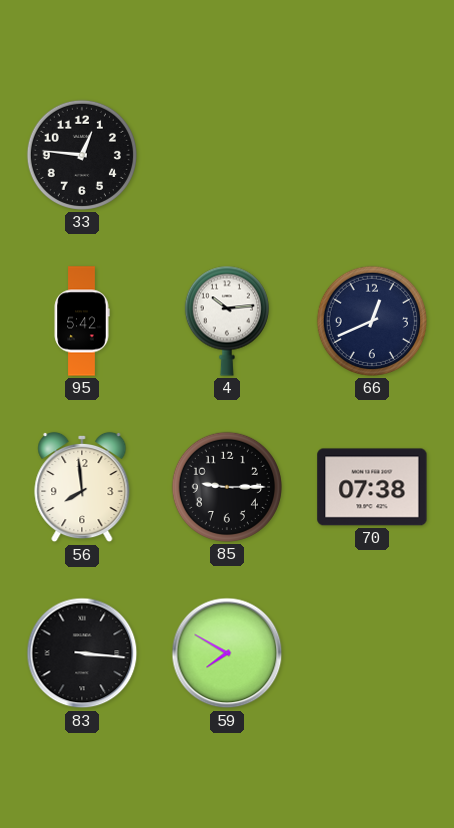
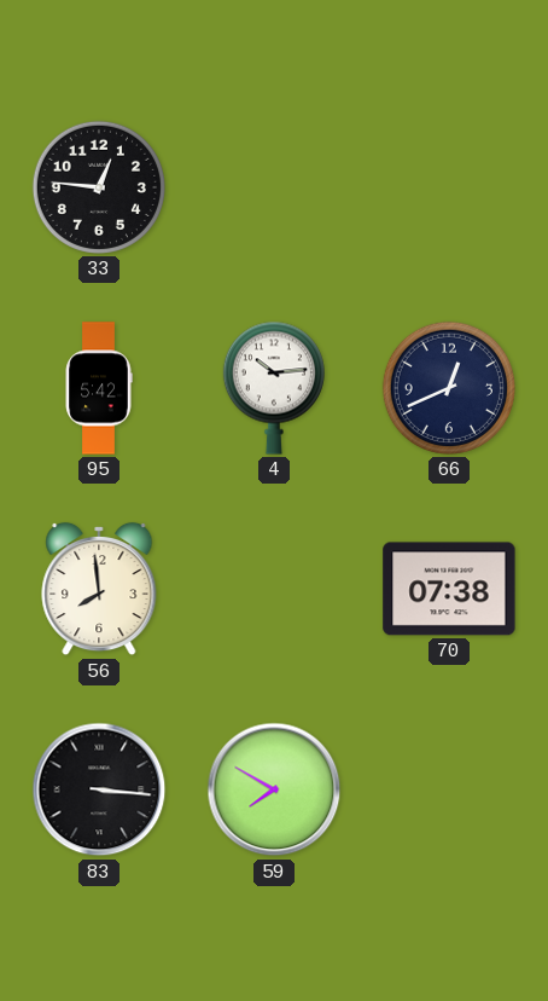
85: 9:15 -> none (227, 487)
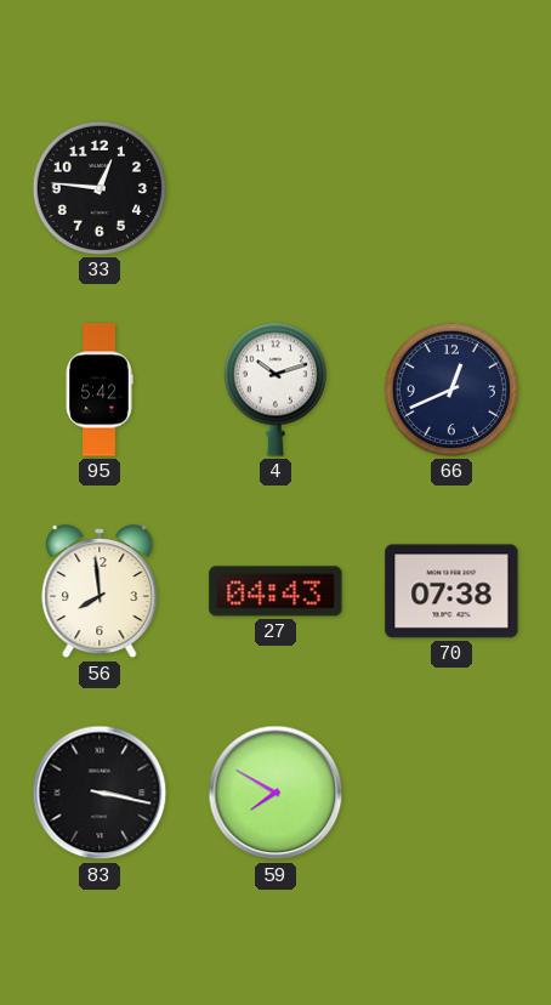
4: 10:14 -> 10:12 (275, 390)
27: none -> 04:43 (275, 591)
83: 3:16 -> 3:17 (100, 793)
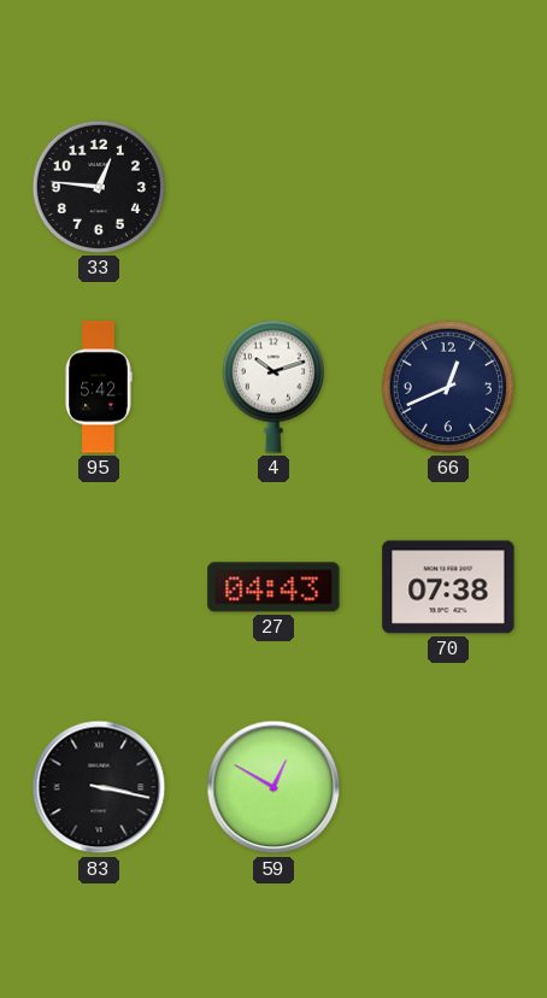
56: 7:59 -> none (100, 591)
59: 7:50 -> 12:50 (273, 787)
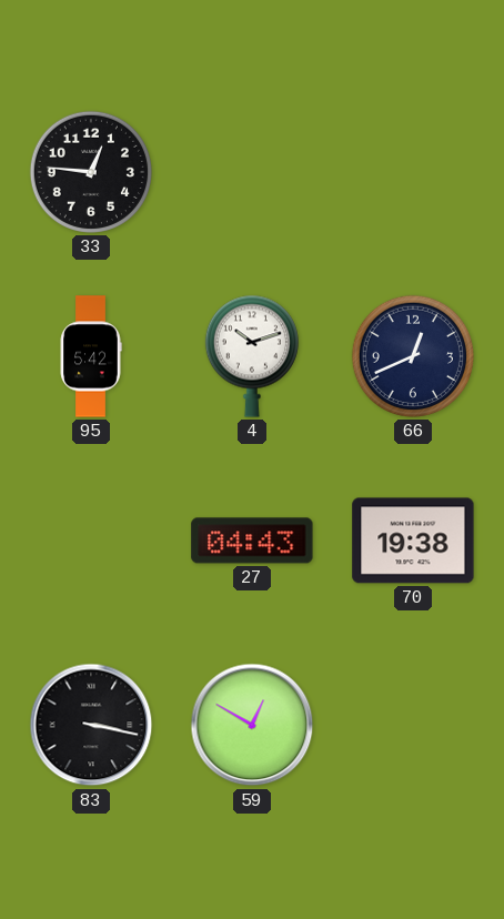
70: 07:38 -> 19:38 (413, 541)
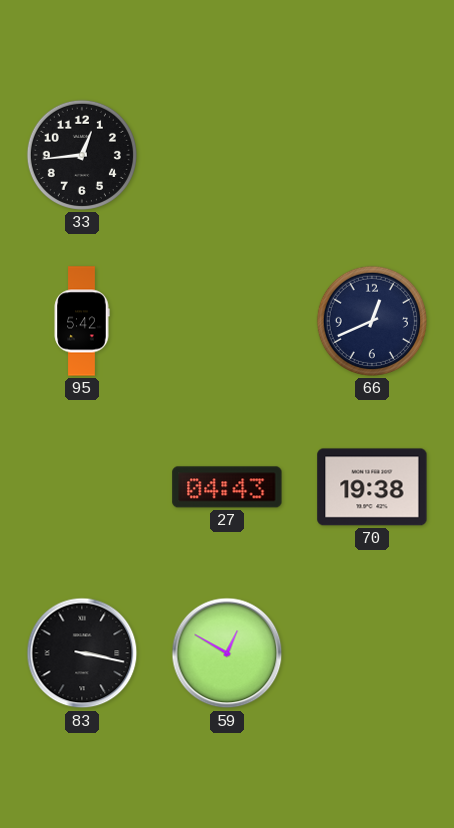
33: 12:46 -> 12:44 (82, 155)
4: 10:12 -> none (252, 356)
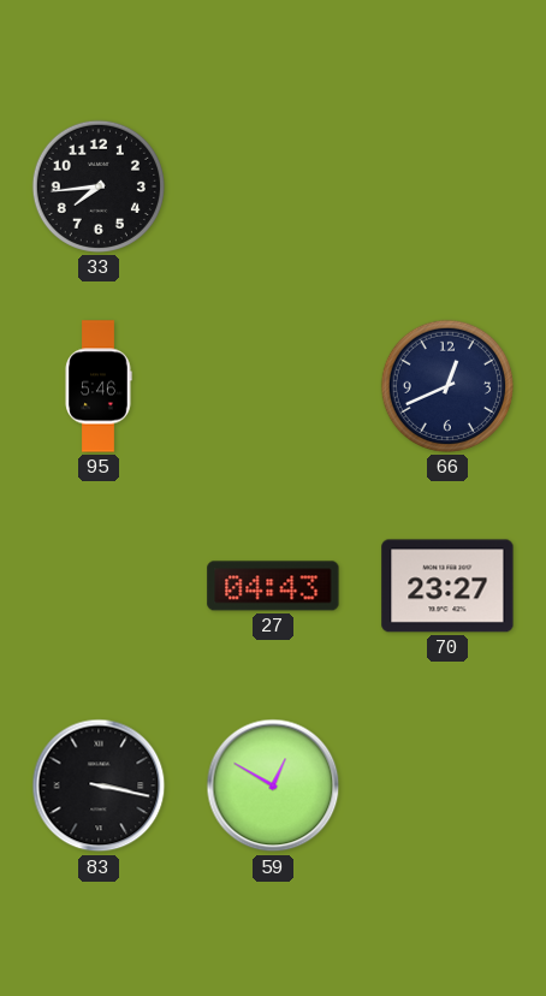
33: 12:44 -> 7:44 (99, 186)
95: 5:42 -> 5:46 (99, 386)
70: 19:38 -> 23:27 (447, 586)
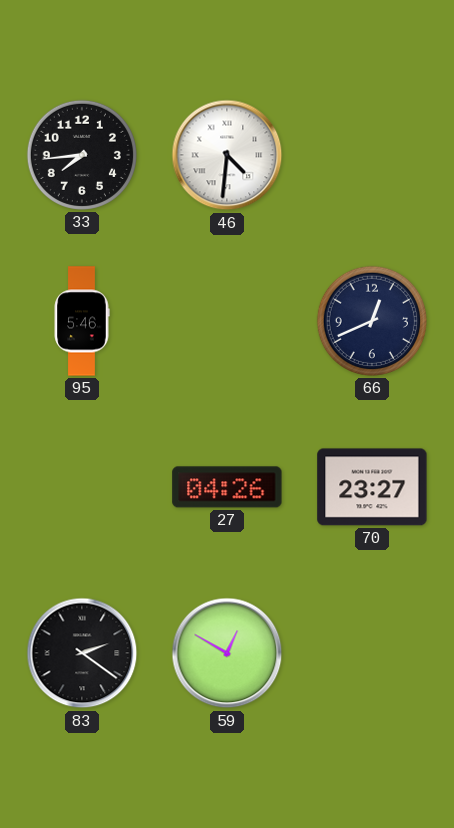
46: none -> 4:31 (227, 155)
27: 04:43 -> 04:26 (227, 487)
83: 3:17 -> 2:21 (82, 653)
